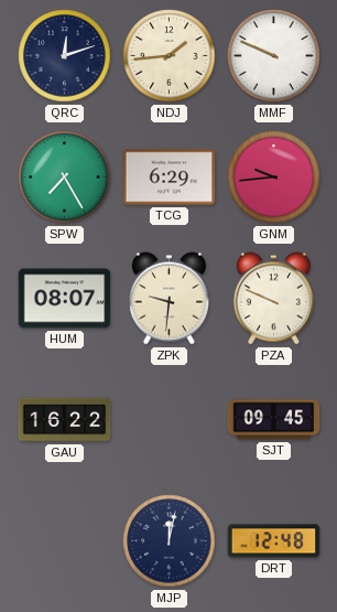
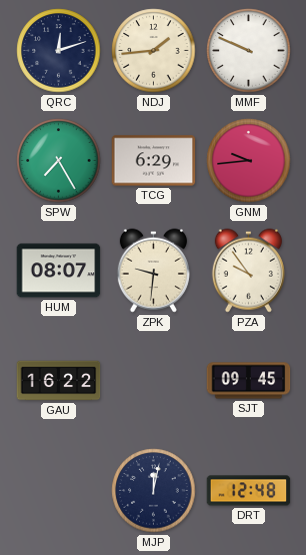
PZA: 9:49 -> 9:54 (248, 271)
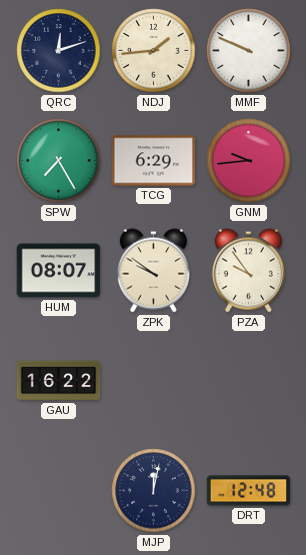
ZPK: 9:31 -> 9:51 (153, 271)
SJT: 09:45 -> none (249, 381)
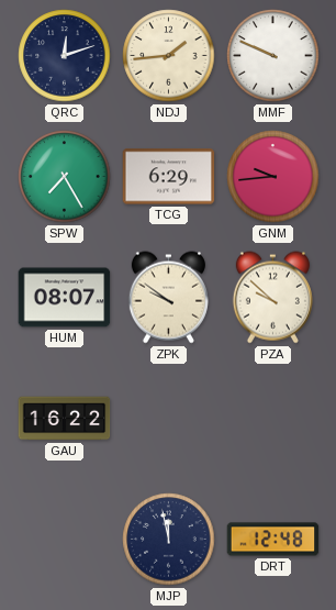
PZA: 9:54 -> 9:52 (272, 298)
MJP: 12:02 -> 11:58 (169, 540)
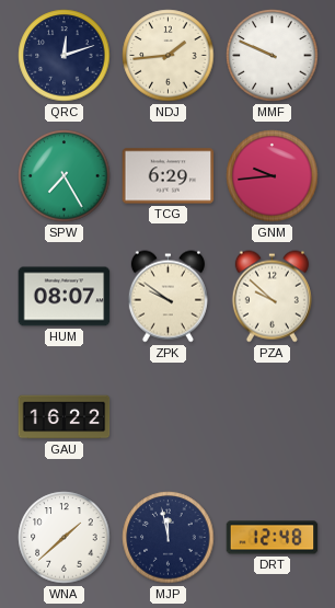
WNA: none -> 1:38 (65, 538)
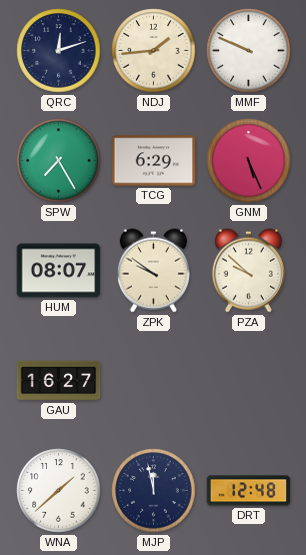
GNM: 9:44 -> 5:26 (249, 161)
GAU: 16:22 -> 16:27 (59, 381)
